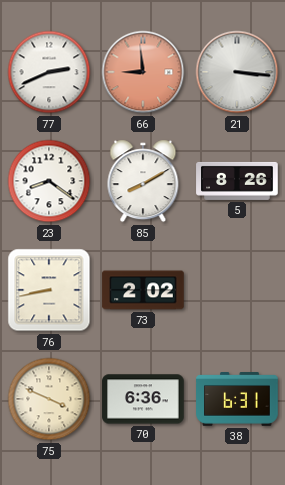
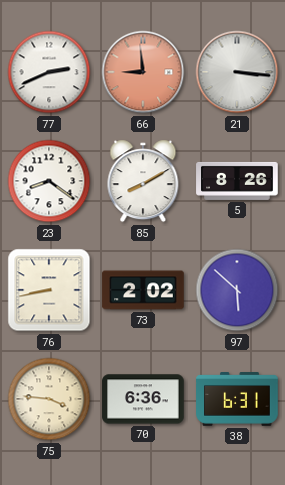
97: none -> 5:52 (237, 290)
75: 3:49 -> 3:46 (49, 399)
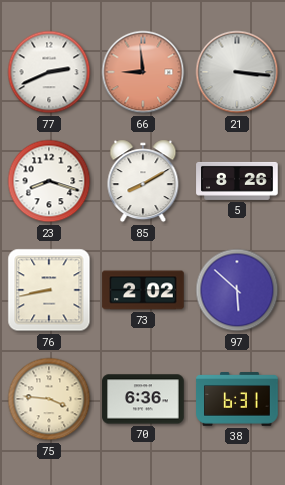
23: 8:21 -> 8:18 (49, 181)
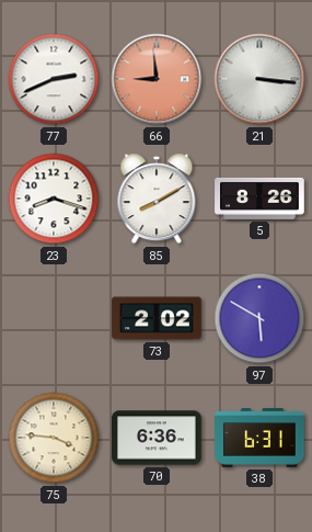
76: 8:43 -> none (49, 290)
97: 5:52 -> 5:50 (259, 318)
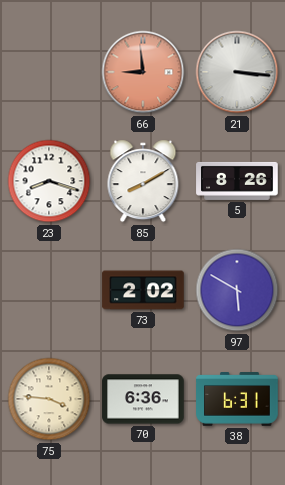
77: 2:41 -> none (54, 79)
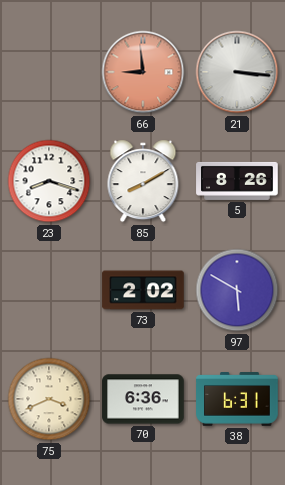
75: 3:46 -> 3:41 (49, 399)
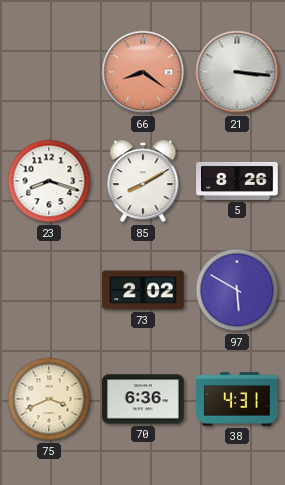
66: 8:59 -> 8:21 (143, 72)
38: 6:31 -> 4:31 (237, 399)
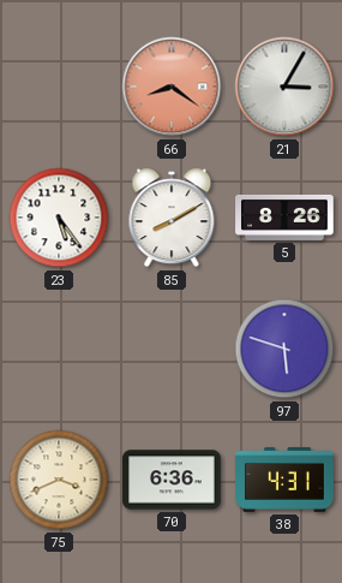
21: 3:16 -> 3:05 (284, 87)
23: 8:18 -> 5:24 (59, 218)
73: 2:02 -> none (143, 290)
97: 5:50 -> 5:48 (284, 349)
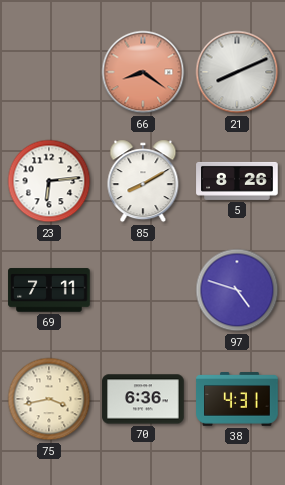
21: 3:05 -> 8:11 (237, 72)
23: 5:24 -> 6:14 (49, 181)
69: none -> 7:11 (49, 290)
97: 5:48 -> 4:48 (237, 290)
75: 3:41 -> 3:43 (49, 399)
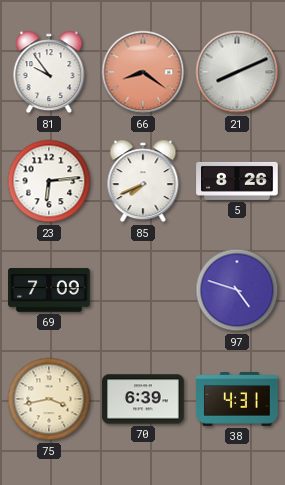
81: none -> 9:54 (49, 72)
85: 8:10 -> 7:41 (143, 181)
69: 7:11 -> 7:09 (49, 290)
70: 6:36 -> 6:39 (143, 399)
